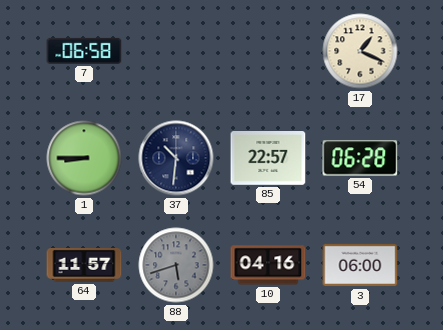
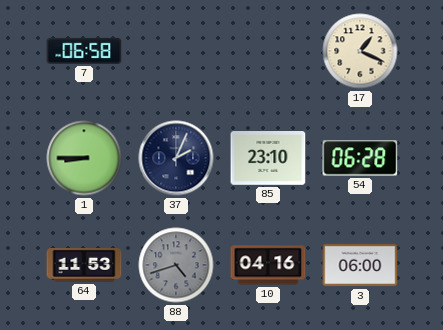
37: 10:31 -> 2:04 (176, 158)
85: 22:57 -> 23:10 (268, 159)
64: 11:57 -> 11:53 (84, 265)
88: 5:42 -> 4:42 (176, 265)
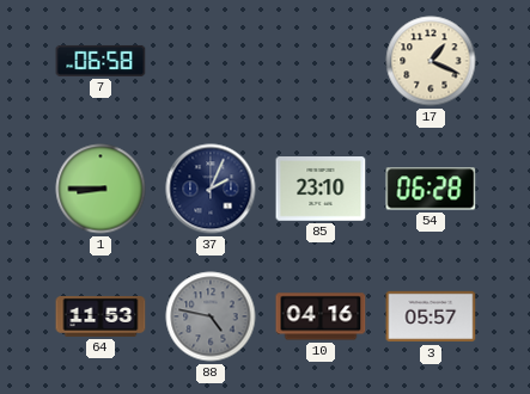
88: 4:42 -> 4:47 (211, 316)
3: 06:00 -> 05:57 (431, 316)
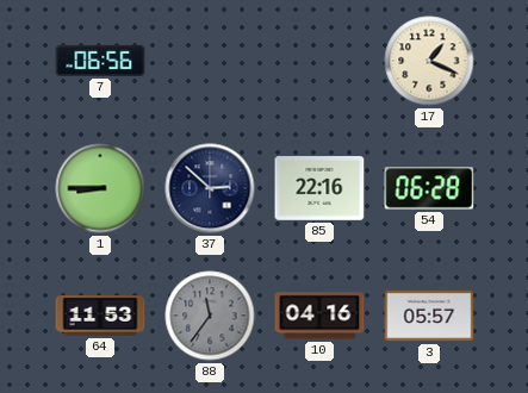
7: 06:58 -> 06:56 (100, 61)
37: 2:04 -> 2:52 (210, 188)
85: 23:10 -> 22:16 (319, 189)
88: 4:47 -> 11:36 (210, 316)
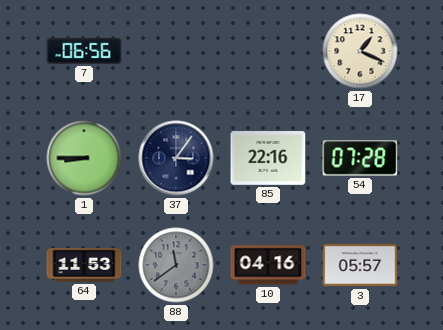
37: 2:52 -> 3:06 (176, 158)
54: 06:28 -> 07:28 (360, 158)
88: 11:36 -> 11:39 (176, 265)
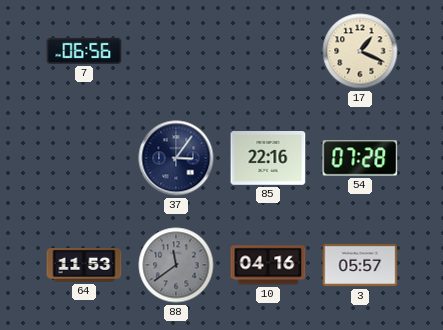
1: 8:45 -> none (84, 158)
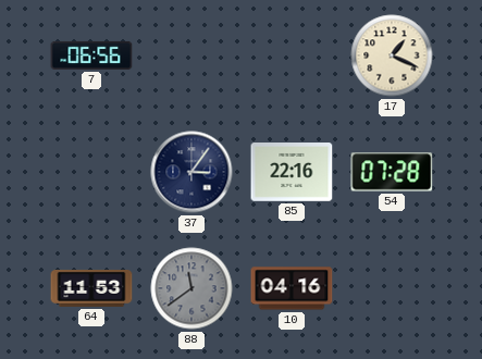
3: 05:57 -> none (360, 265)
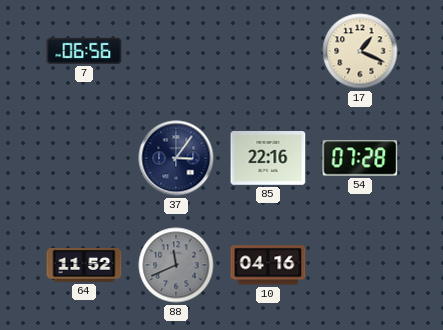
64: 11:53 -> 11:52 (84, 265)
88: 11:39 -> 11:41 (176, 265)
